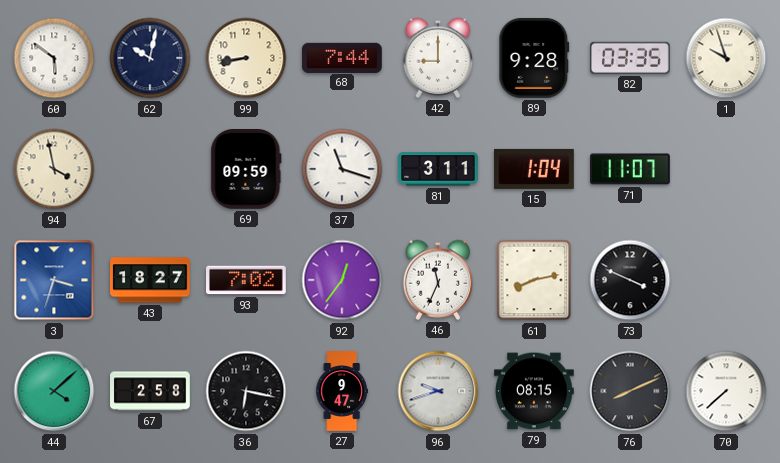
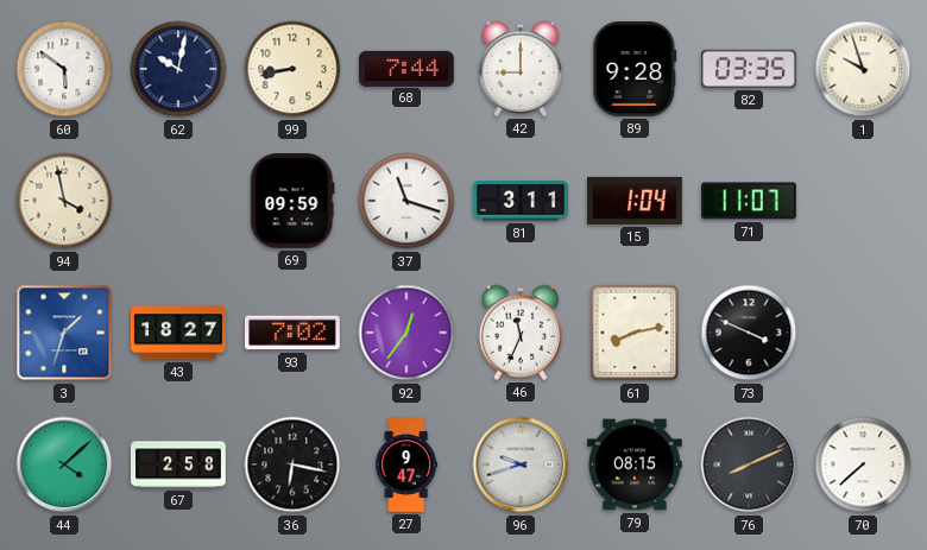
3: 3:33 -> 1:33 (64, 333)
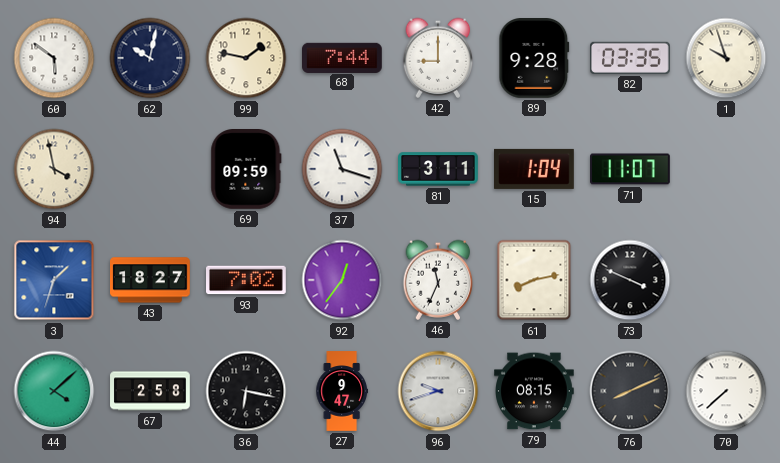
99: 8:43 -> 1:47 (246, 58)
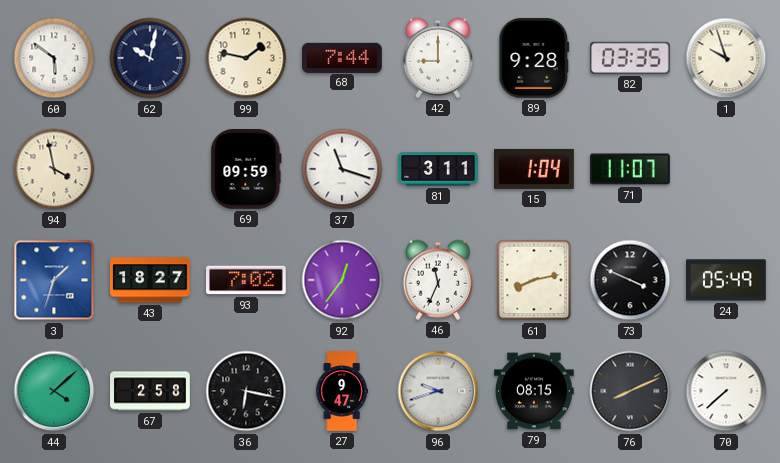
24: none -> 05:49 (727, 280)
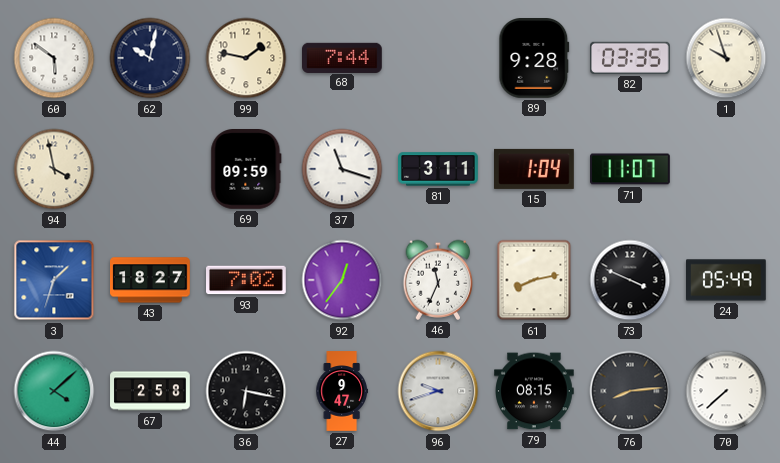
42: 9:00 -> none (438, 58)
76: 8:11 -> 8:14 (630, 391)
